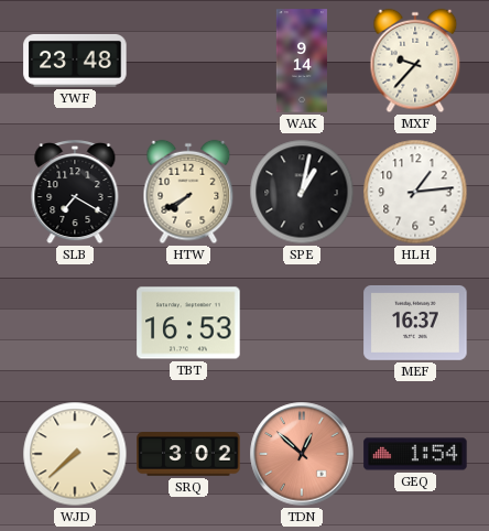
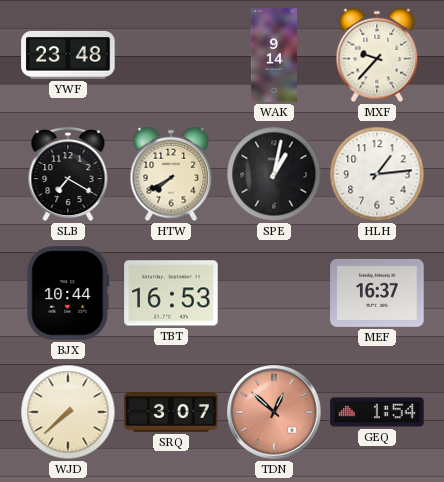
BJX: none -> 10:44 (68, 293)
SRQ: 3:02 -> 3:07 (171, 412)
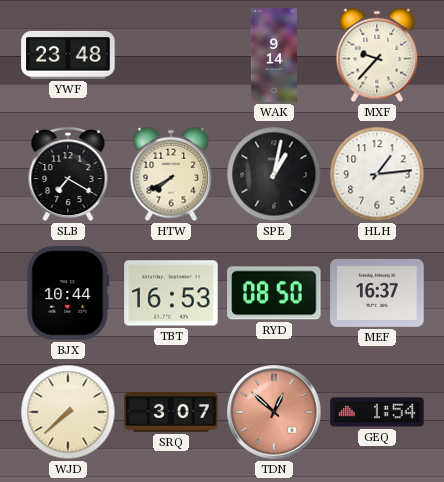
RYD: none -> 08:50 (274, 293)
